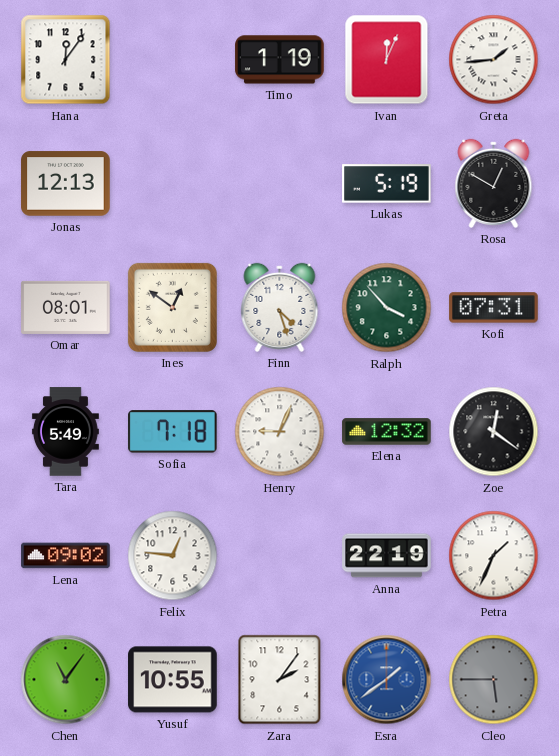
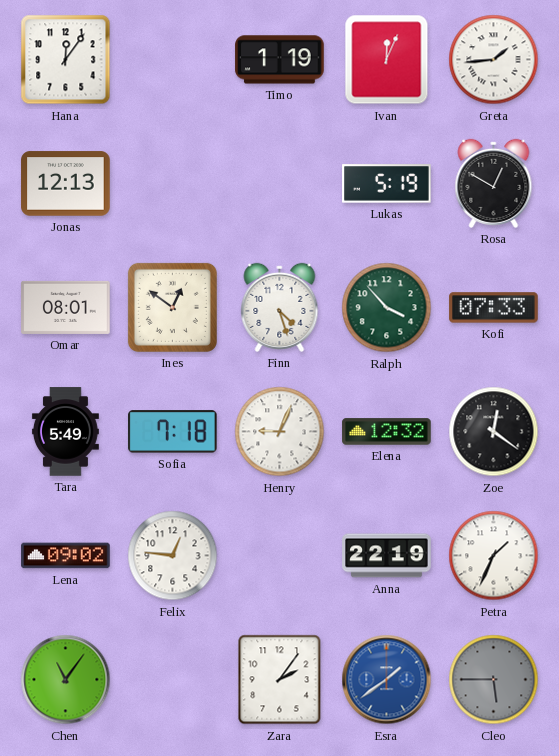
Kofi: 07:31 -> 07:33 (494, 308)
Yusuf: 10:55 -> none (173, 680)
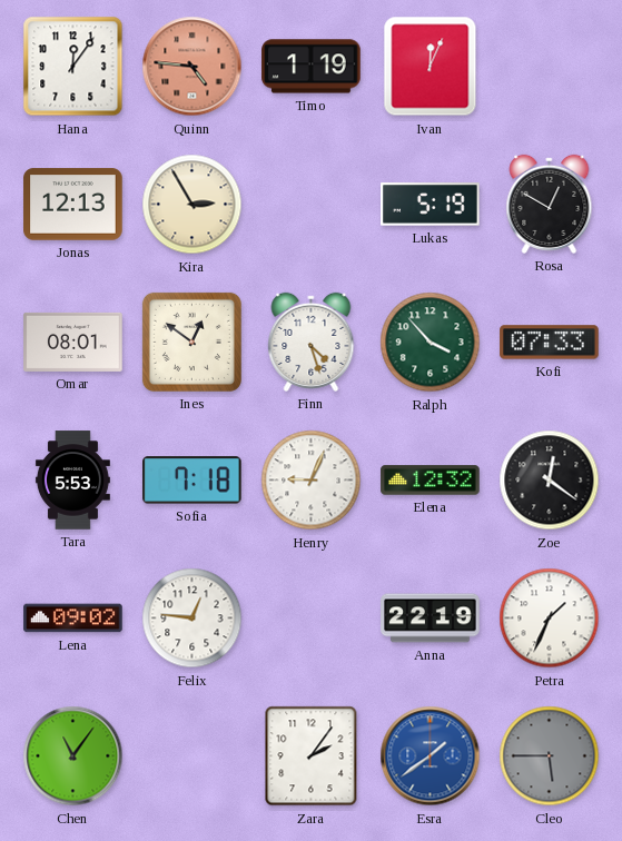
Quinn: none -> 4:46 (192, 67)
Greta: 1:44 -> none (494, 60)
Kira: none -> 2:55 (192, 205)
Tara: 5:49 -> 5:53 (72, 481)
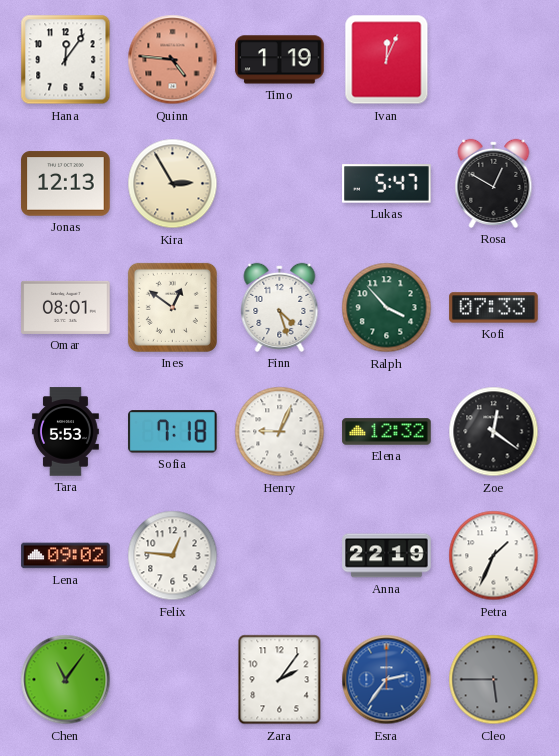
Lukas: 5:19 -> 5:47 (387, 184)
Esra: 1:39 -> 2:36 (387, 680)
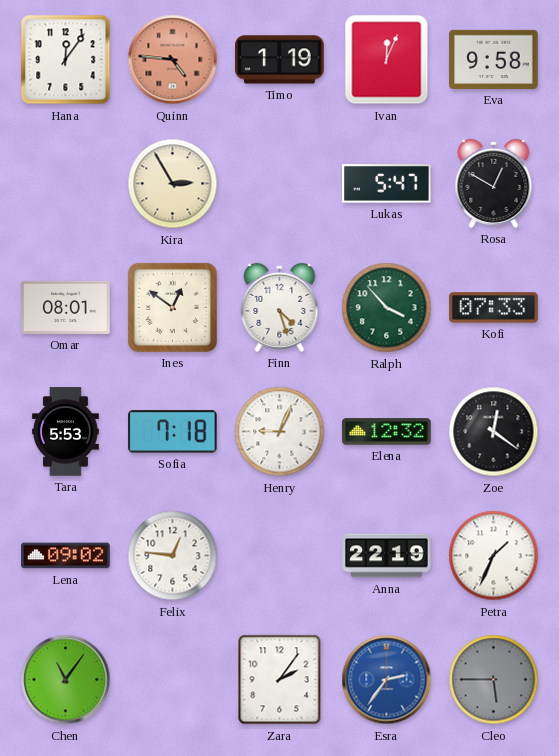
Eva: none -> 9:58 (494, 59)
Jonas: 12:13 -> none (66, 184)
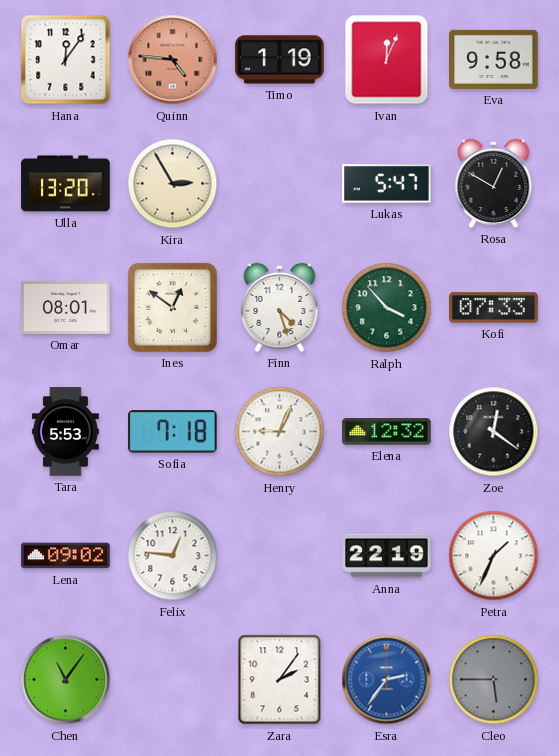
Ulla: none -> 13:20 (66, 184)
